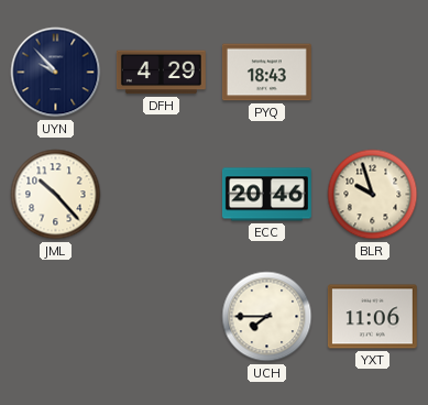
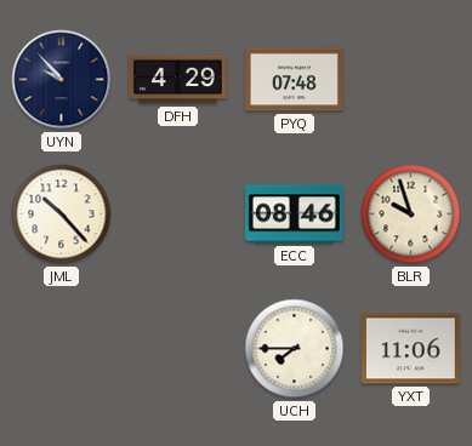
PYQ: 18:43 -> 07:48 (294, 80)
ECC: 20:46 -> 08:46 (294, 215)
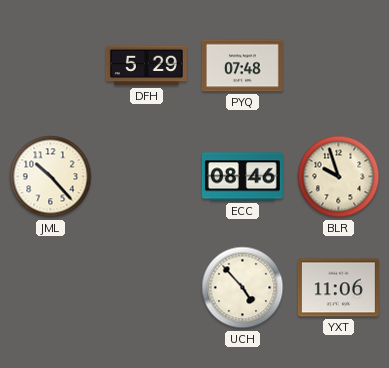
UYN: 9:53 -> none (62, 80)
DFH: 4:29 -> 5:29 (146, 66)
UCH: 7:45 -> 4:53 (243, 288)
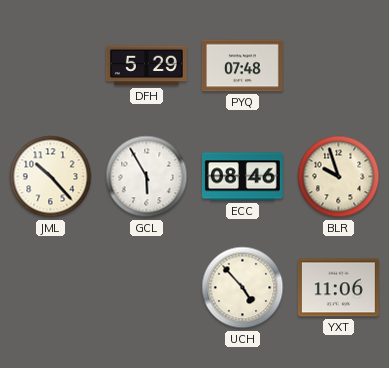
GCL: none -> 5:55 (147, 177)
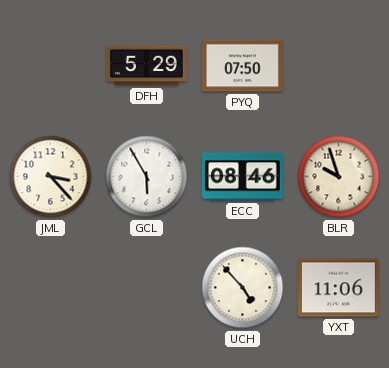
PYQ: 07:48 -> 07:50 (242, 66)
JML: 10:23 -> 3:23 (51, 177)
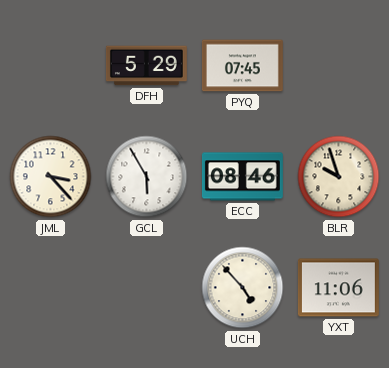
PYQ: 07:50 -> 07:45 (242, 66)
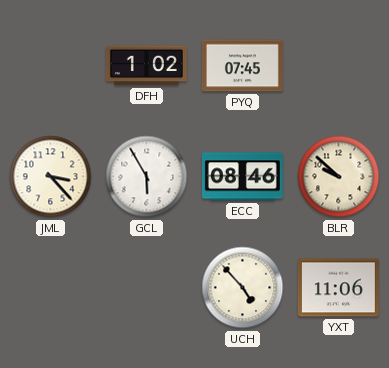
DFH: 5:29 -> 1:02 (146, 66)
BLR: 9:57 -> 9:52 (339, 177)
